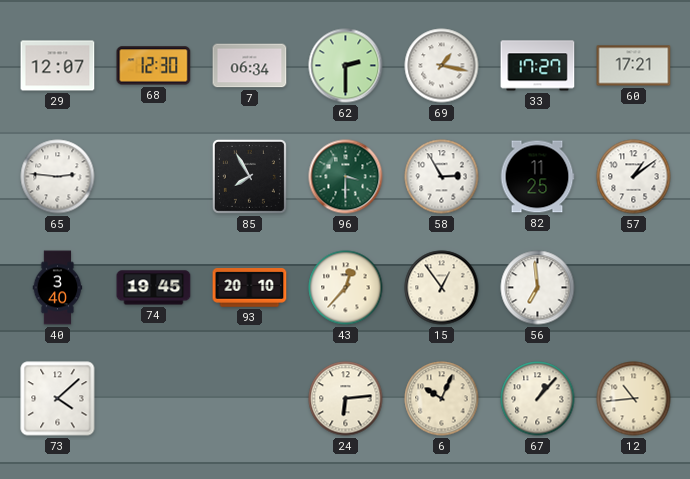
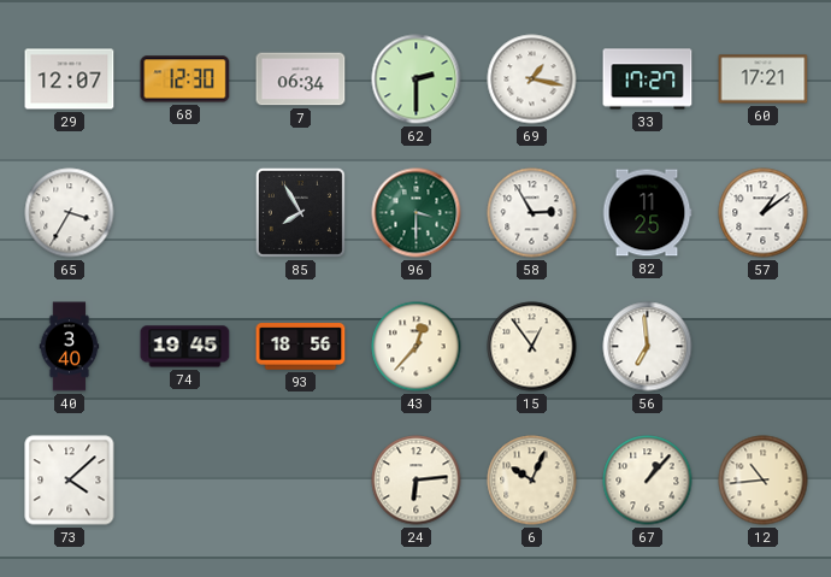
65: 2:46 -> 3:35 (70, 213)
93: 20:10 -> 18:56 (301, 347)
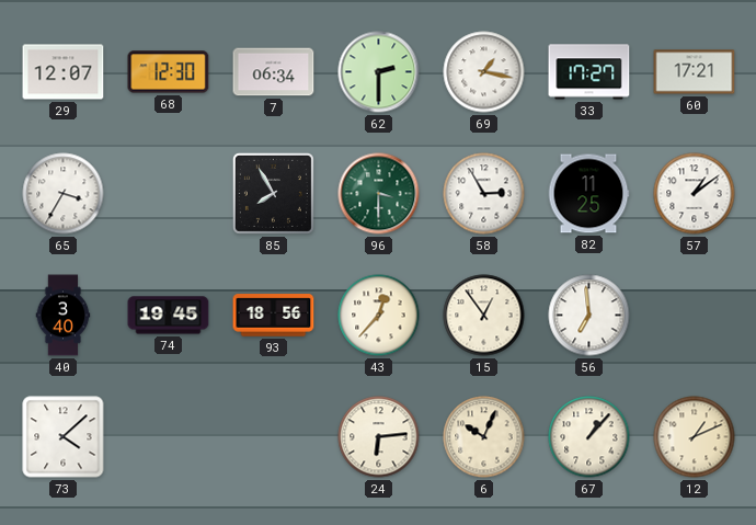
12: 10:44 -> 1:11 (695, 437)
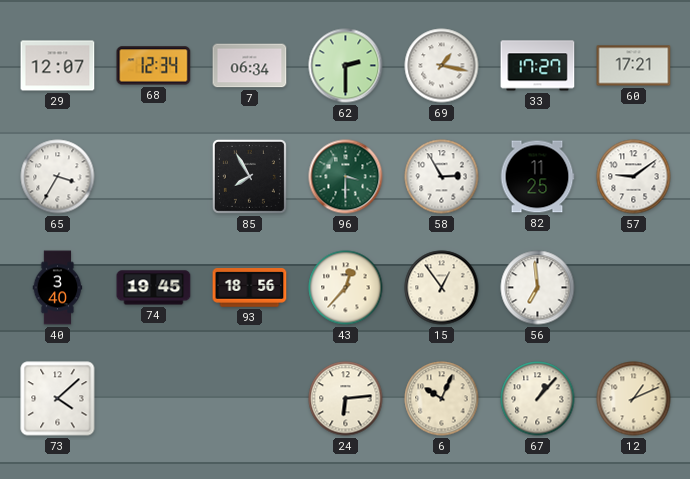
68: 12:30 -> 12:34 (154, 66)
57: 1:09 -> 9:09 (634, 177)
